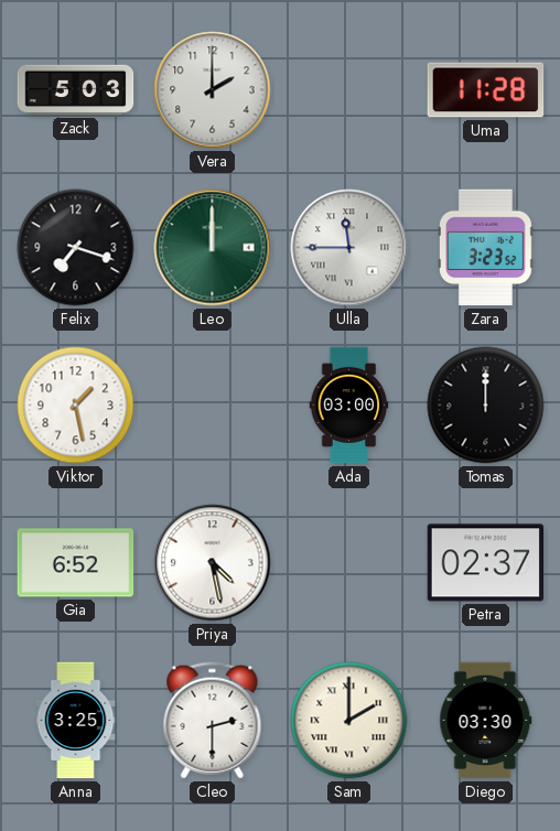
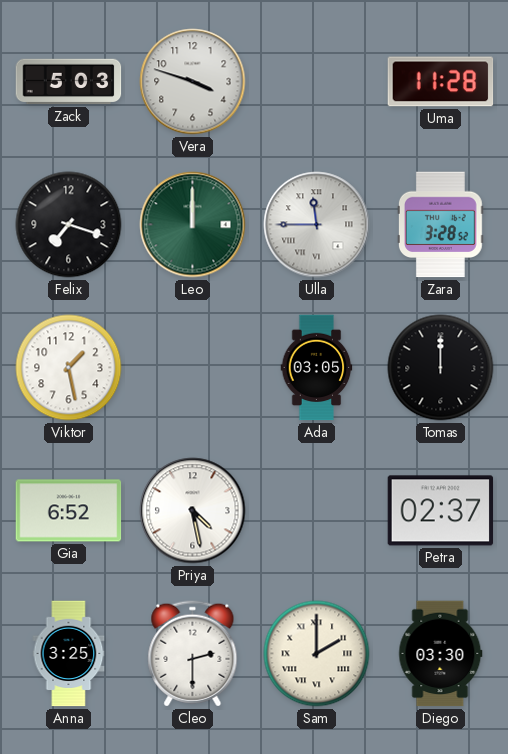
Vera: 2:00 -> 3:48 (193, 82)
Zara: 3:23 -> 3:28 (440, 225)
Ada: 03:00 -> 03:05 (317, 368)
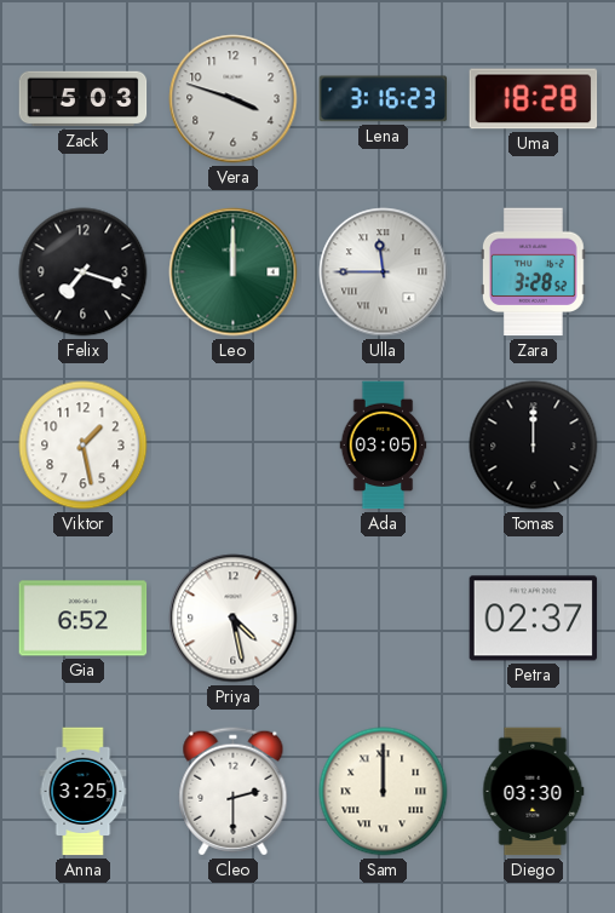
Lena: none -> 3:16 (384, 99)
Uma: 11:28 -> 18:28 (534, 99)
Sam: 2:00 -> 12:00 (384, 792)
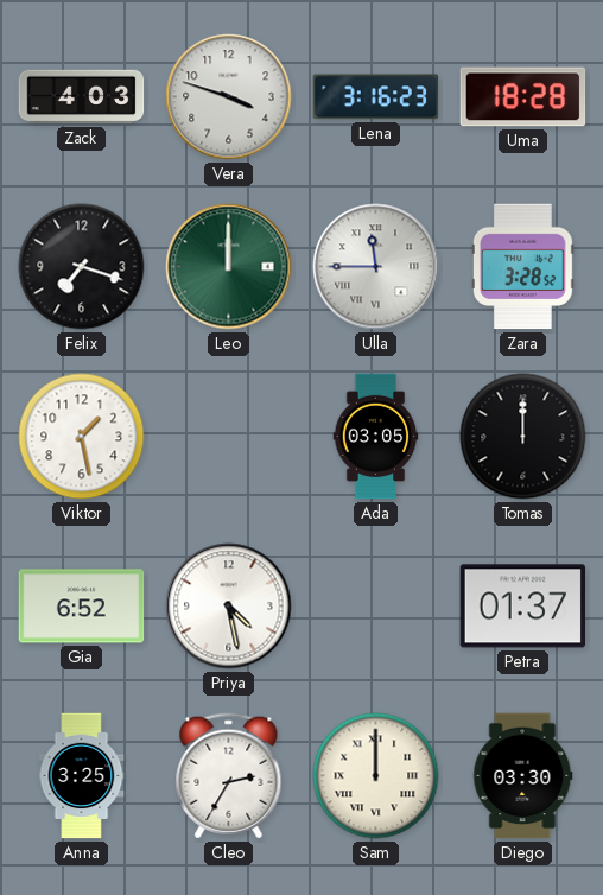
Zack: 5:03 -> 4:03 (82, 97)
Petra: 02:37 -> 01:37 (523, 607)
Cleo: 2:30 -> 2:35 (229, 776)
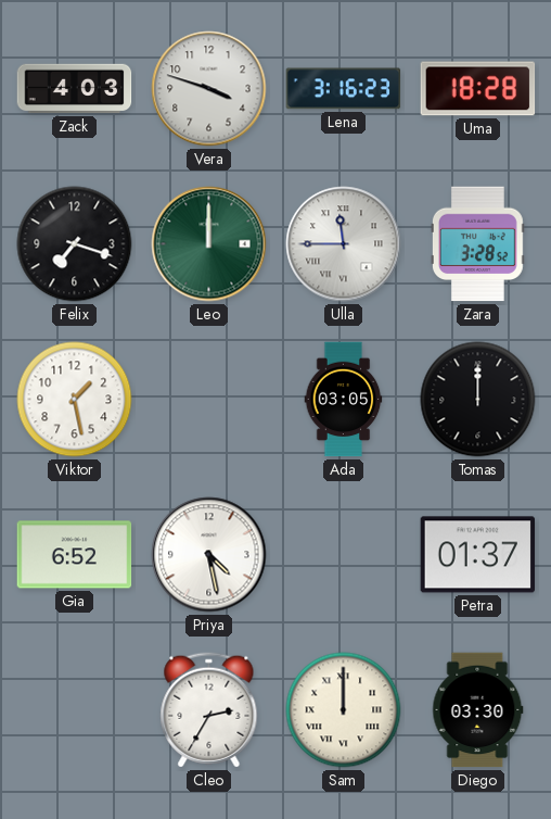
Anna: 3:25 -> none (82, 776)
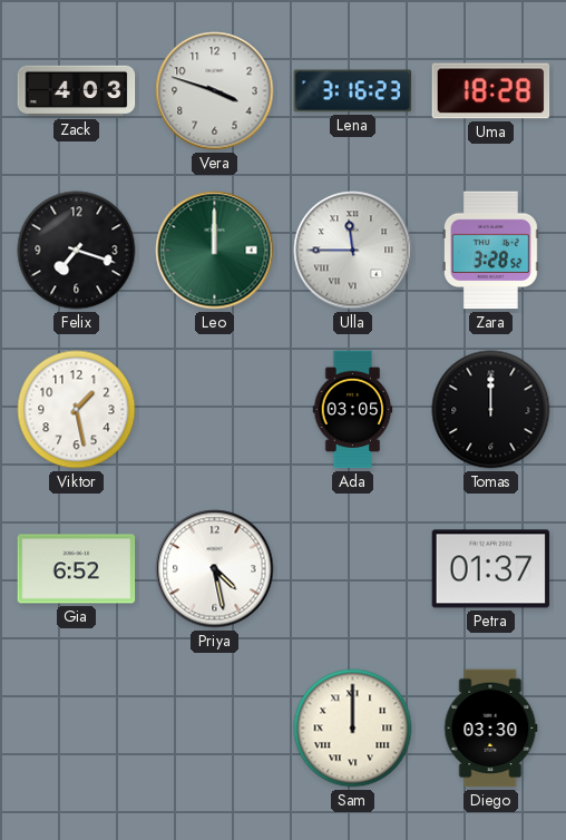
Cleo: 2:35 -> none (209, 710)
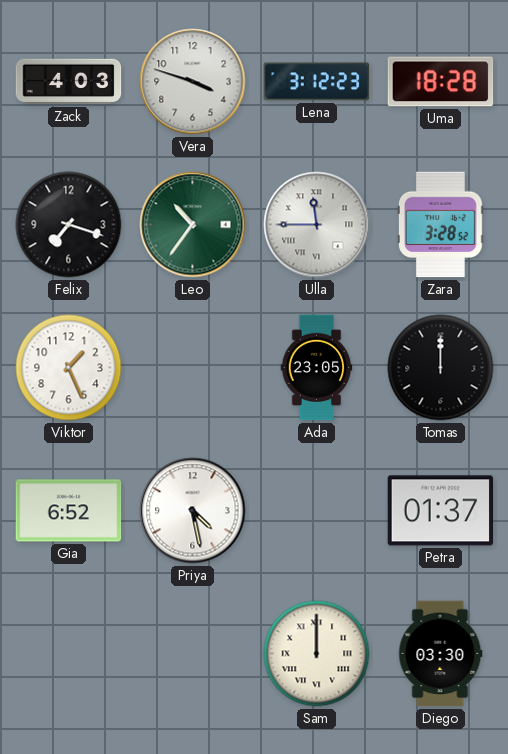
Lena: 3:16 -> 3:12 (317, 82)
Leo: 12:00 -> 10:36 (193, 225)
Viktor: 1:28 -> 1:26 (69, 368)
Ada: 03:05 -> 23:05 (317, 368)
